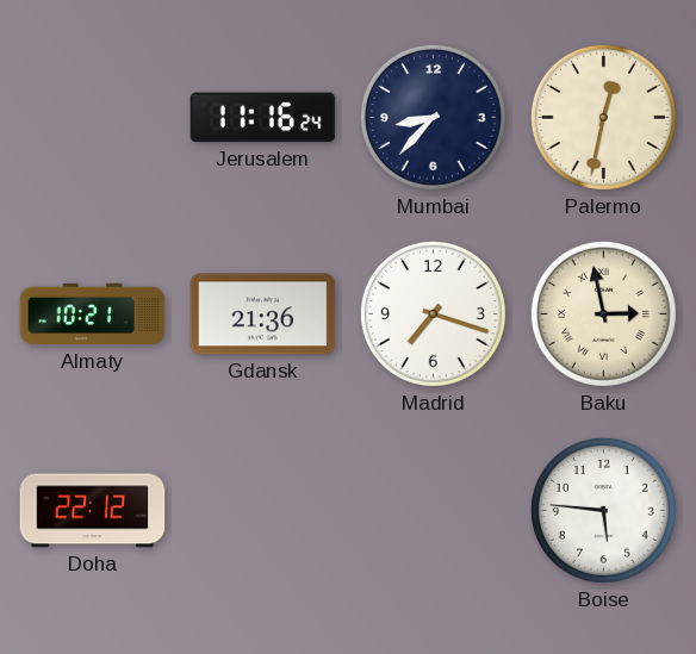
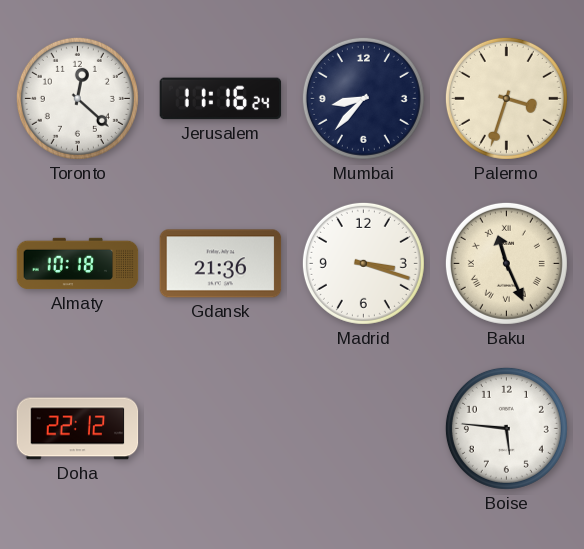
Toronto: none -> 12:22 (77, 98)
Palermo: 12:32 -> 3:33 (506, 98)
Almaty: 10:21 -> 10:18 (78, 264)
Madrid: 7:18 -> 3:18 (363, 263)
Baku: 2:58 -> 11:26 (506, 263)
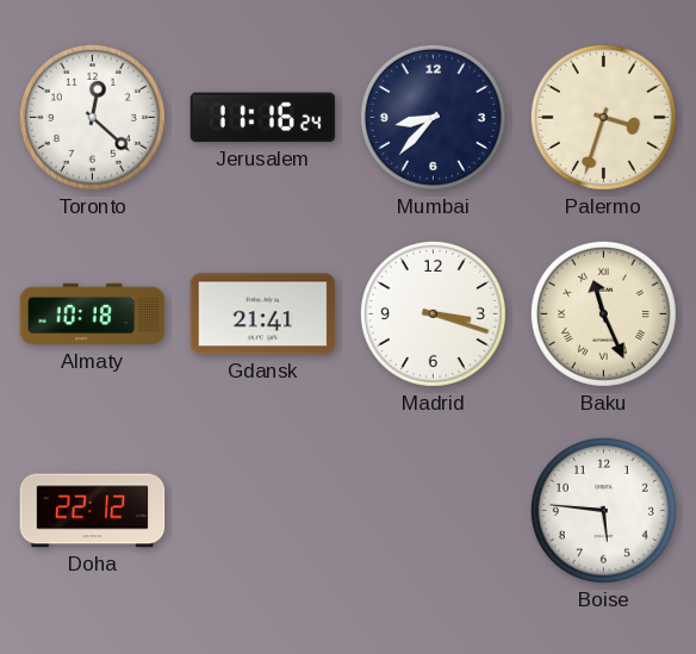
Gdansk: 21:36 -> 21:41 (263, 314)
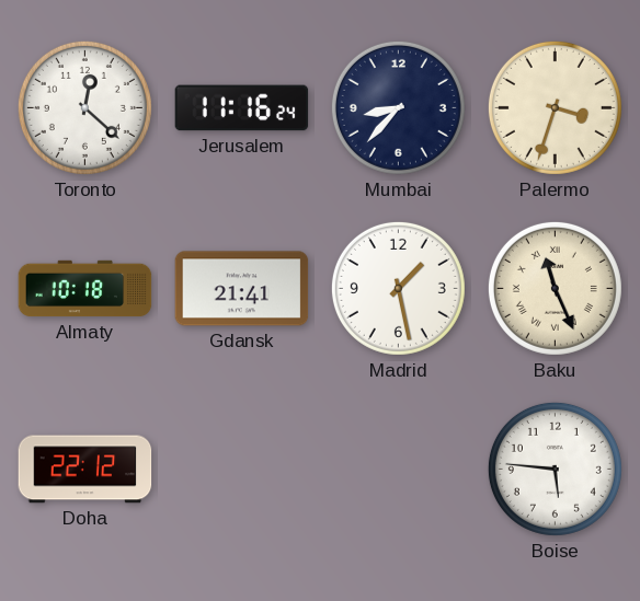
Madrid: 3:18 -> 1:28 (398, 288)
